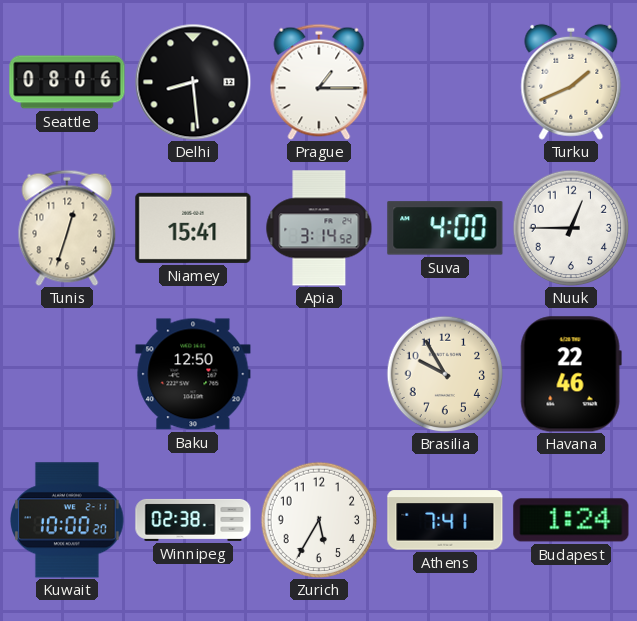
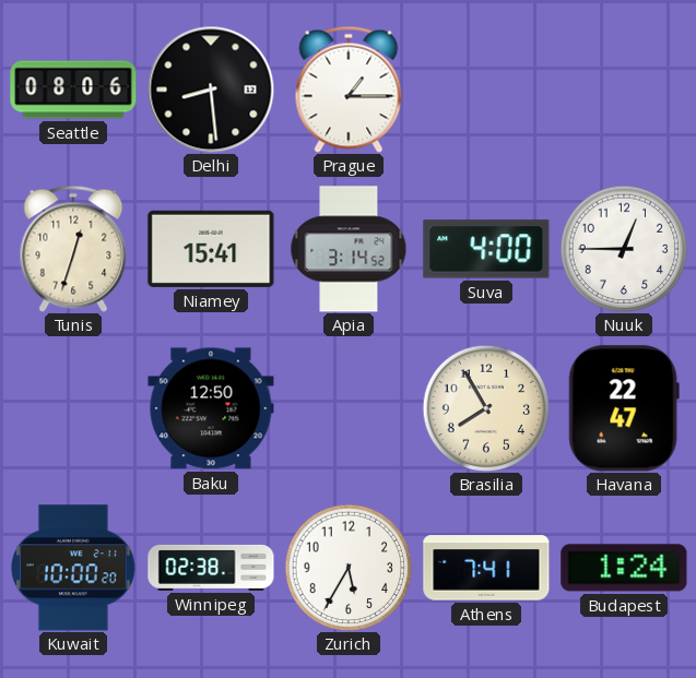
Turku: 1:41 -> none (571, 82)
Brasilia: 9:55 -> 7:55 (486, 408)
Havana: 22:46 -> 22:47 (624, 408)
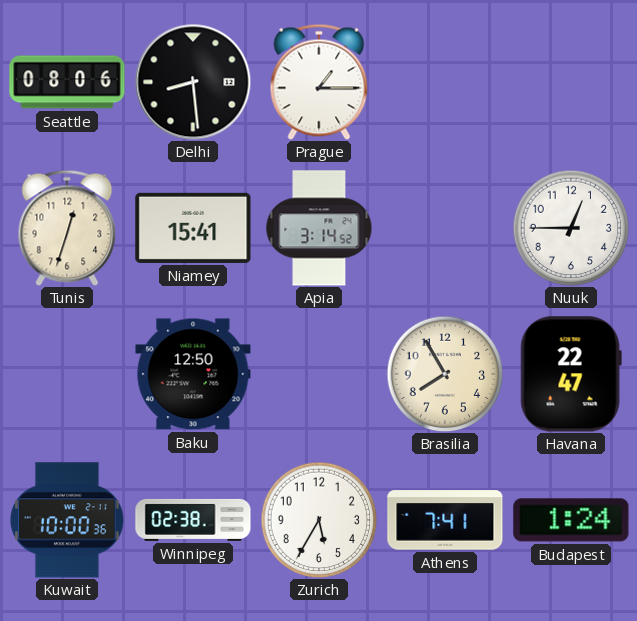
Suva: 4:00 -> none (486, 249)
Kuwait: 10:00:20 -> 10:00:36 (68, 520)
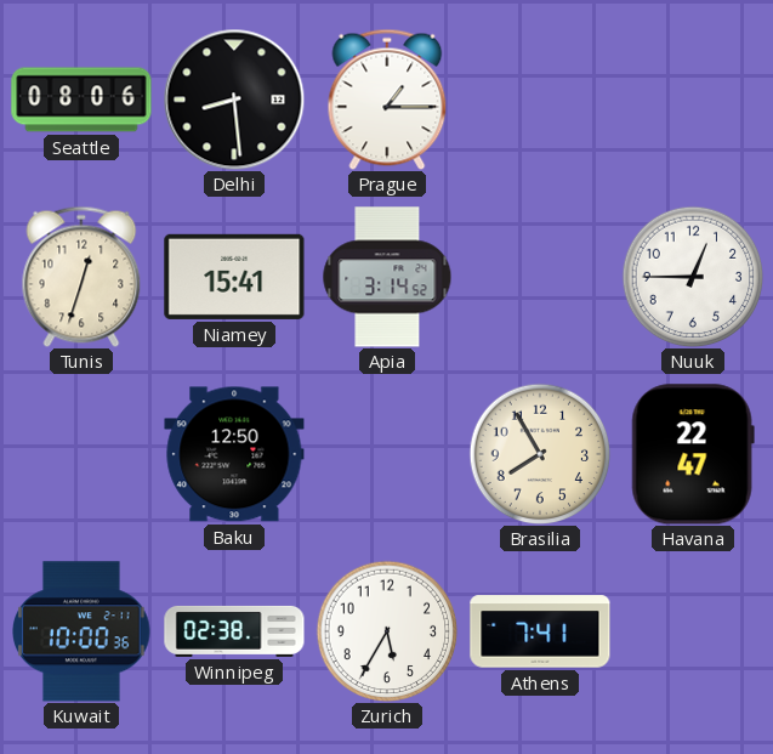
Budapest: 1:24 -> none (571, 520)
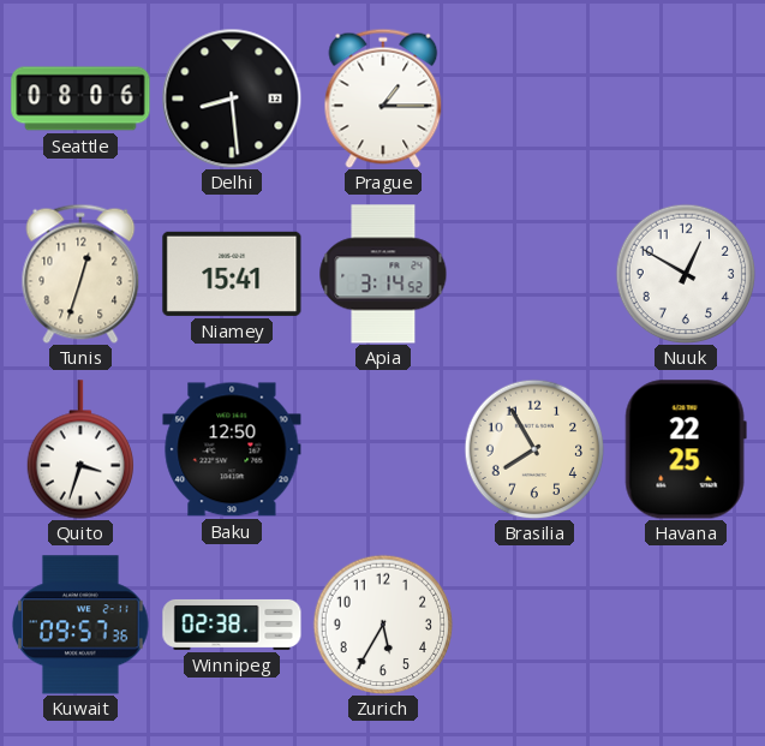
Nuuk: 12:45 -> 12:50 (686, 274)
Quito: none -> 3:33 (80, 449)
Havana: 22:47 -> 22:25 (686, 449)
Kuwait: 10:00 -> 09:57 (82, 625)
Athens: 7:41 -> none (540, 631)
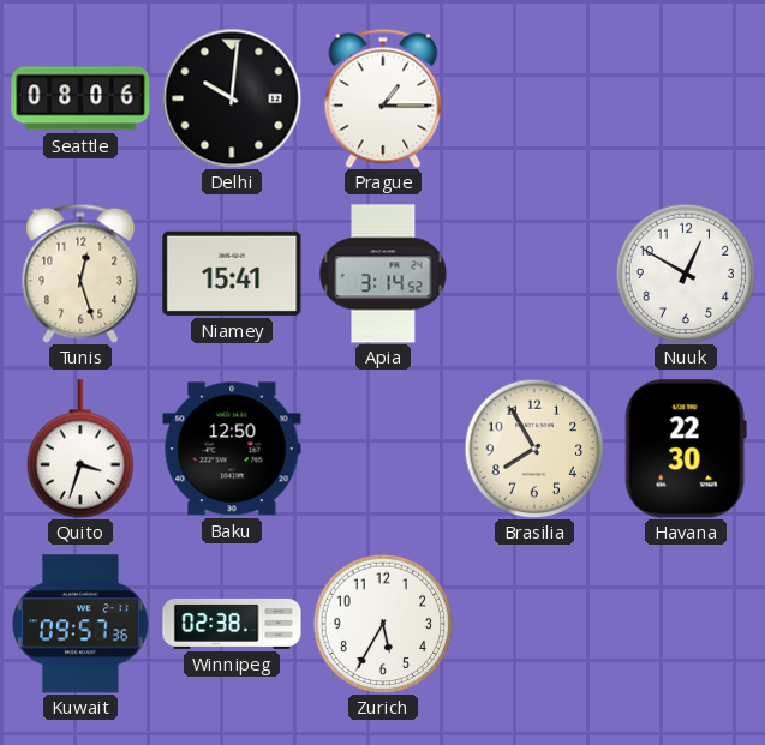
Delhi: 8:29 -> 10:01 (232, 98)
Tunis: 12:33 -> 12:27 (80, 274)
Havana: 22:25 -> 22:30 (686, 449)
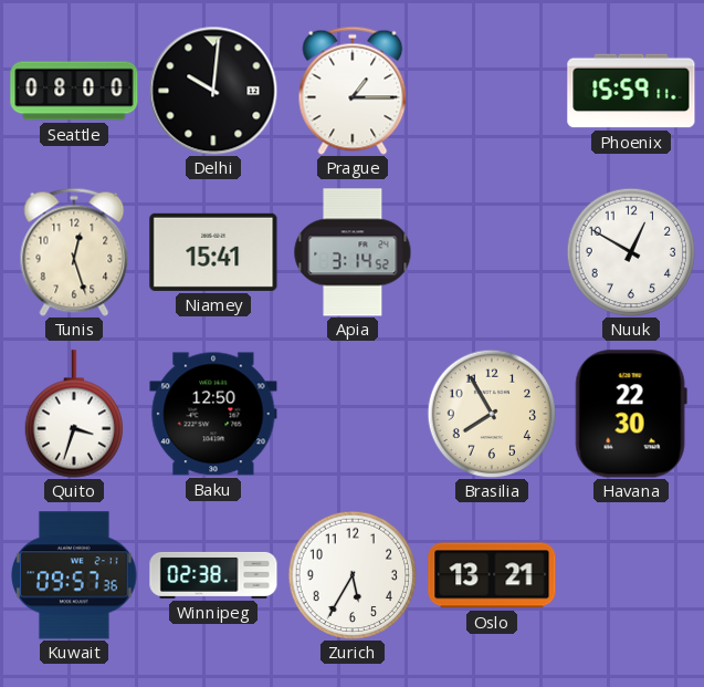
Seattle: 08:06 -> 08:00 (74, 91)
Phoenix: none -> 15:59 (631, 91)
Oslo: none -> 13:21 (492, 575)
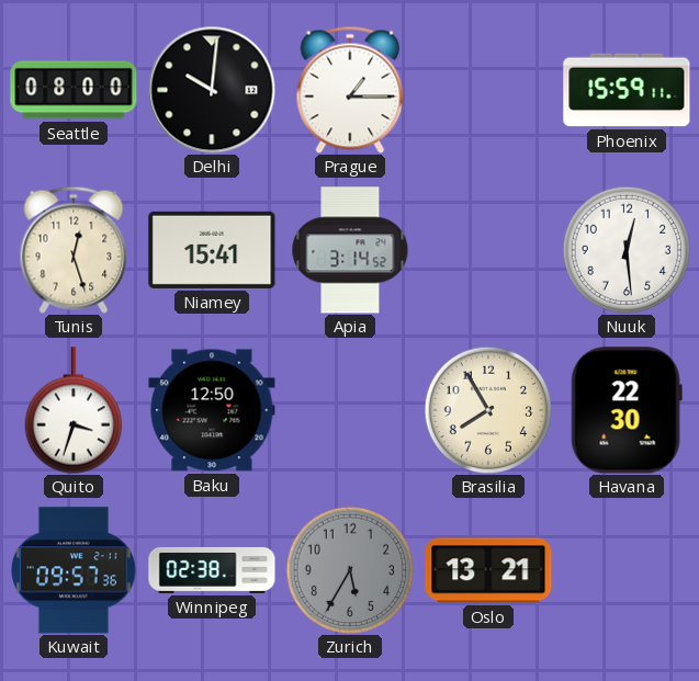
Nuuk: 12:50 -> 12:29 (627, 250)
Zurich dial: white -> grey (350, 570)
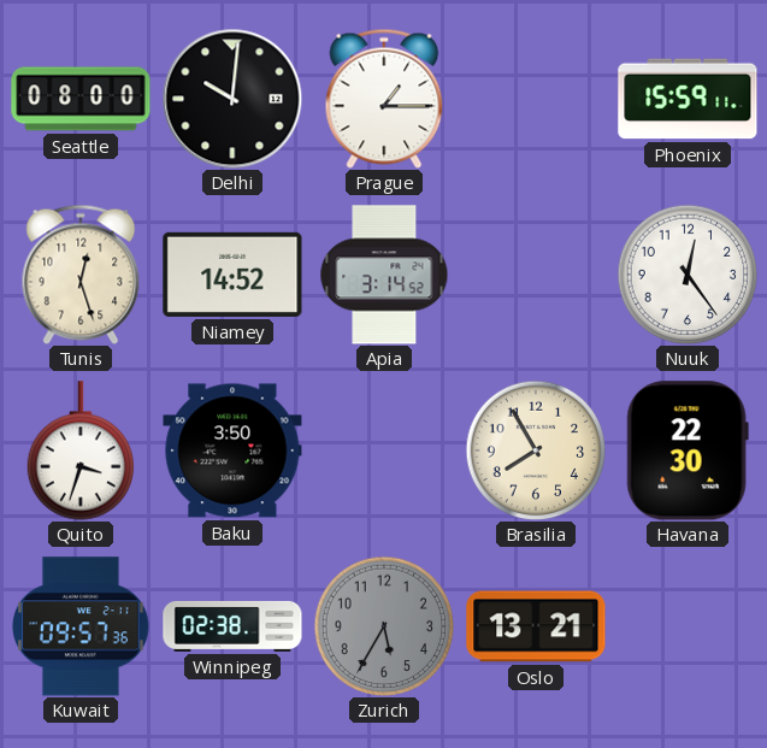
Niamey: 15:41 -> 14:52 (232, 275)
Nuuk: 12:29 -> 12:24 (688, 275)
Baku: 12:50 -> 3:50 (232, 450)
